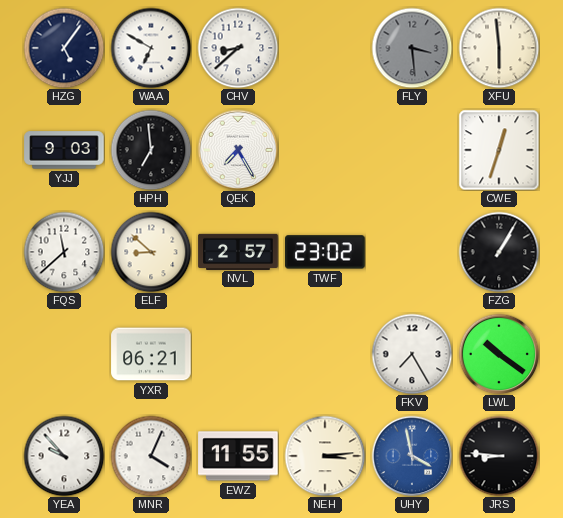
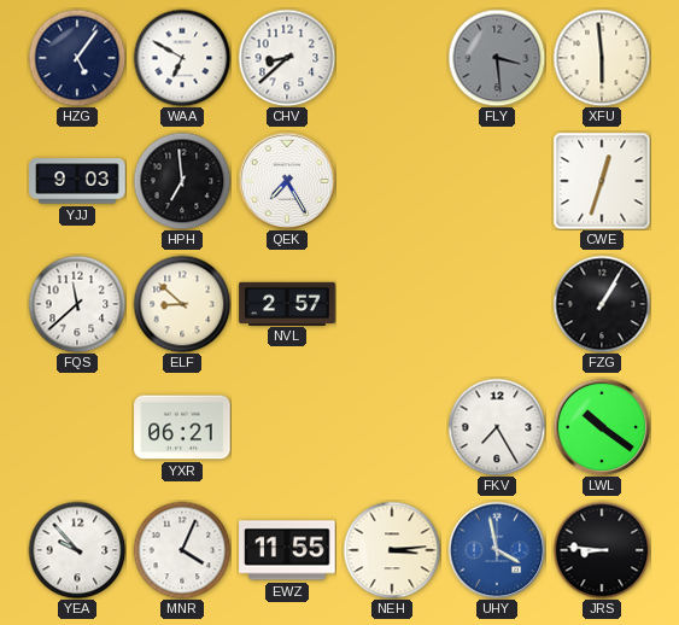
TWF: 23:02 -> none (325, 252)
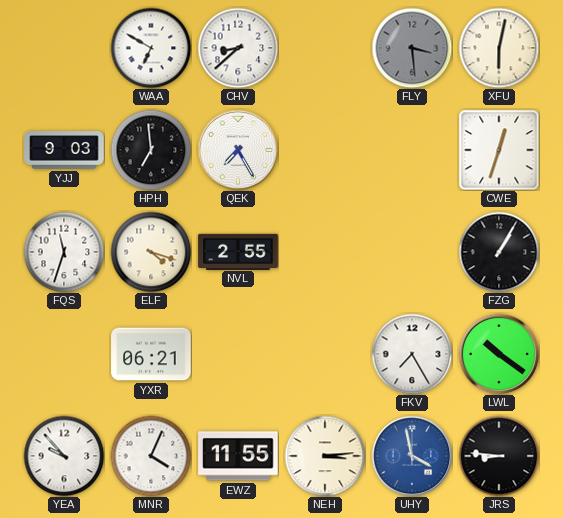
HZG: 5:06 -> none (77, 58)
XFU: 5:59 -> 6:02 (499, 48)
FQS: 11:38 -> 11:33 (64, 252)
ELF: 8:52 -> 4:18 (151, 252)
NVL: 2:57 -> 2:55 (238, 251)
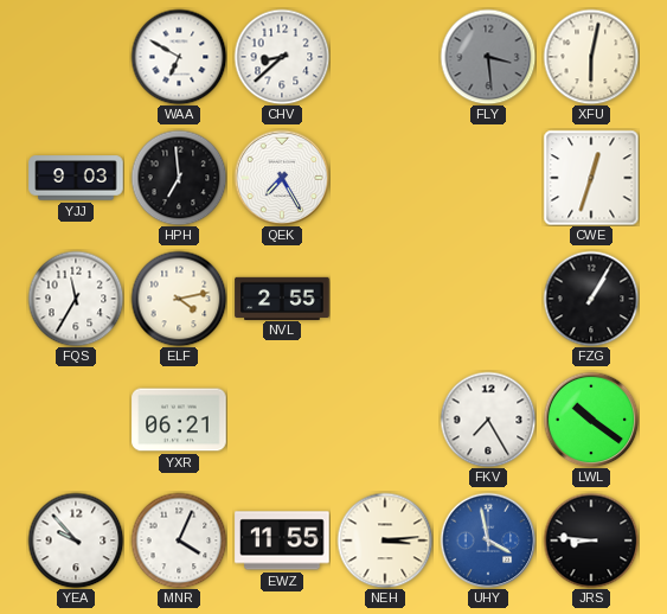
FQS: 11:33 -> 11:35 (76, 299)
ELF: 4:18 -> 4:13 (179, 299)
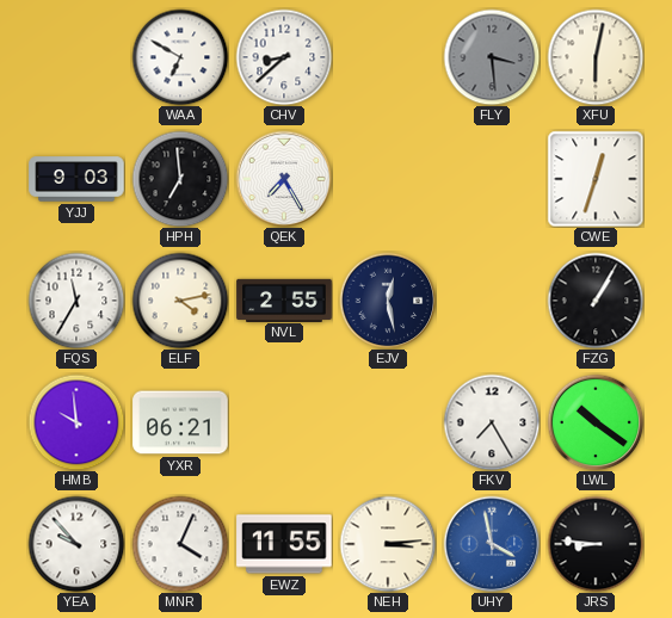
EJV: none -> 12:28 (388, 301)
HMB: none -> 9:59 (76, 422)
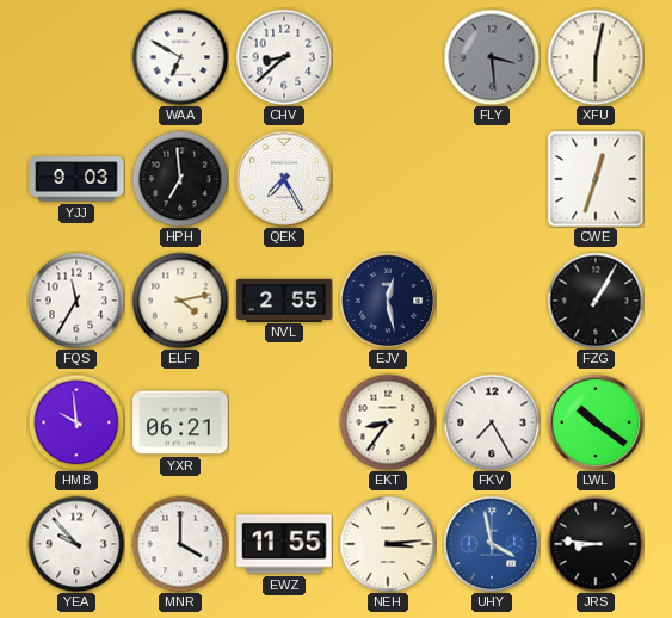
EKT: none -> 8:36 (388, 422)
MNR: 4:04 -> 4:00 (180, 544)
